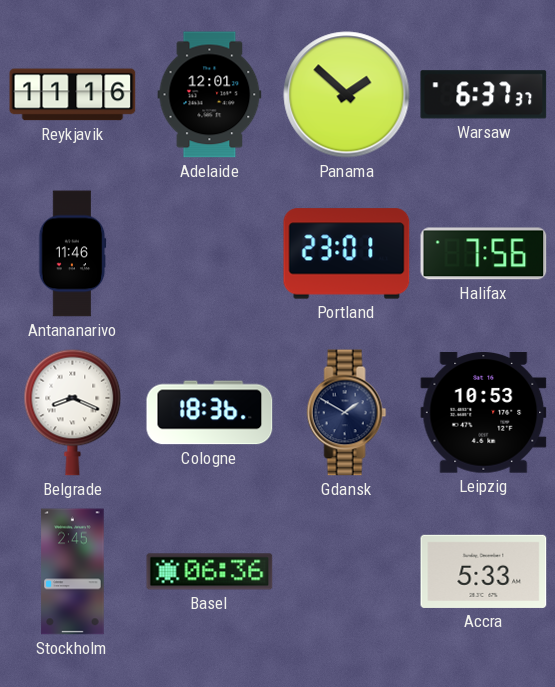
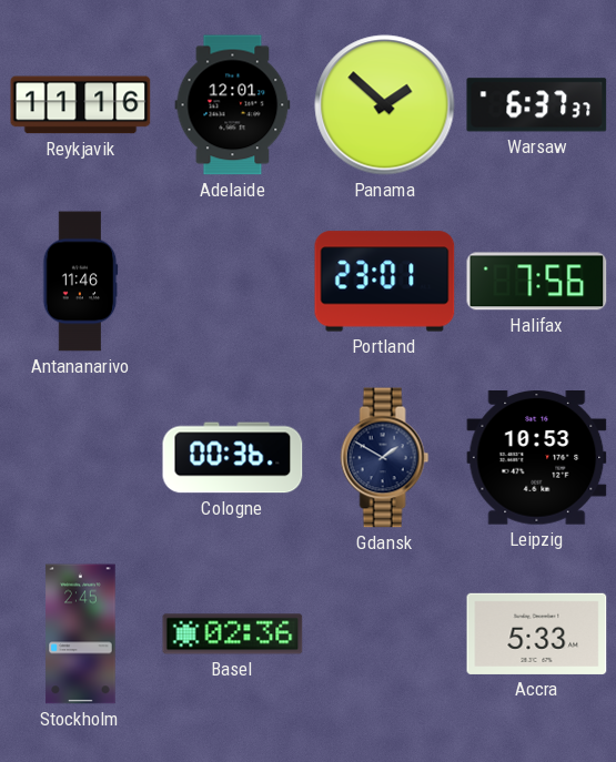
Belgrade: 8:19 -> none (73, 412)
Cologne: 18:36 -> 00:36 (233, 458)
Basel: 06:36 -> 02:36 (233, 634)
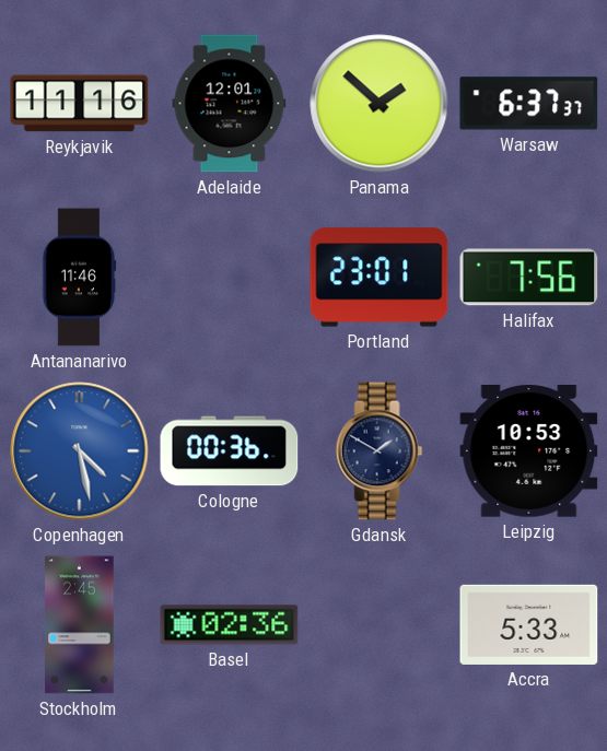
Copenhagen: none -> 4:28 (80, 451)
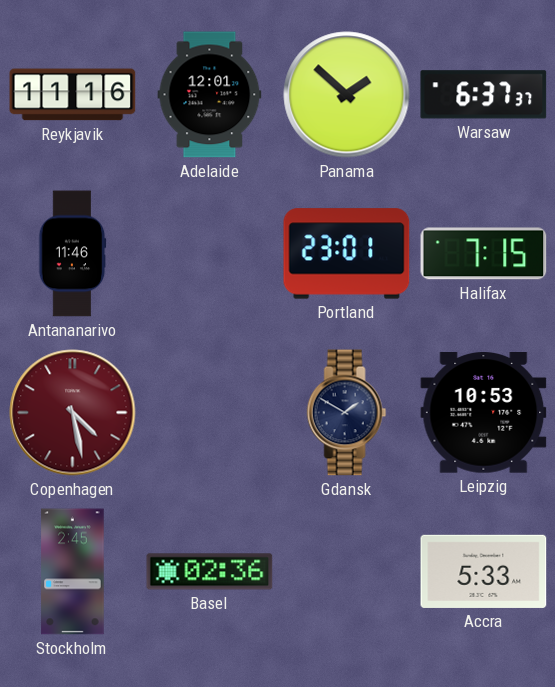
Halifax: 7:56 -> 7:15 (484, 254)
Copenhagen dial: blue -> burgundy (73, 413)
Cologne: 00:36 -> none (230, 451)
